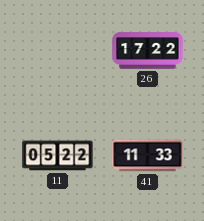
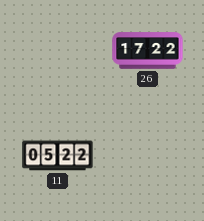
41: 11:33 -> none (148, 156)
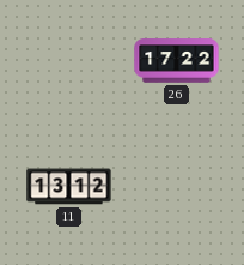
11: 05:22 -> 13:12 (69, 187)
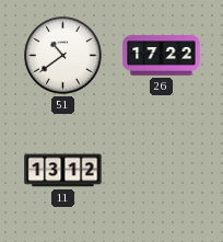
51: none -> 10:39 (63, 56)
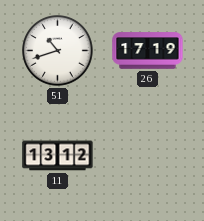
51: 10:39 -> 10:42 (58, 51)
26: 17:22 -> 17:19 (148, 51)
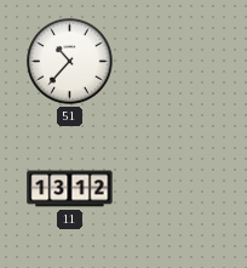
51: 10:42 -> 10:37 (70, 62)
26: 17:19 -> none (148, 51)
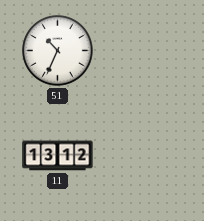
51: 10:37 -> 10:34 (58, 51)
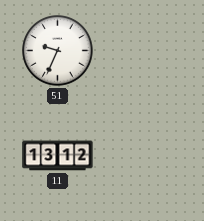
51: 10:34 -> 9:34 (58, 51)
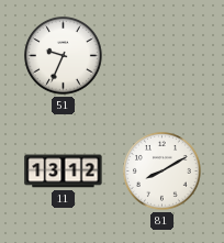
81: none -> 8:10 (163, 172)
